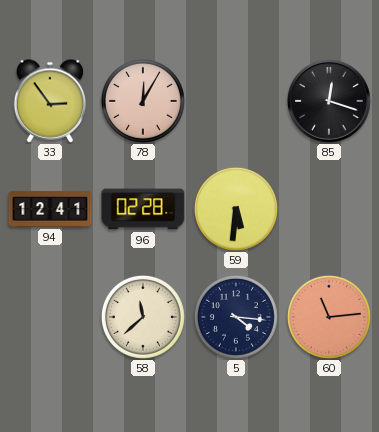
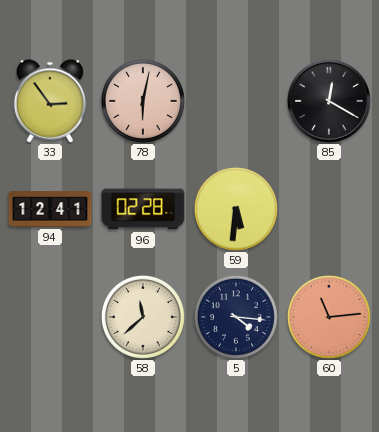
78: 12:05 -> 6:02 (143, 101)
85: 12:18 -> 12:20 (330, 102)
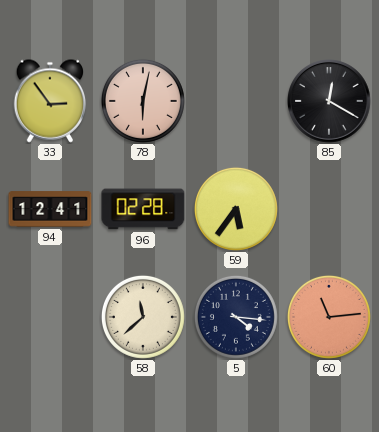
59: 5:31 -> 5:36 (236, 209)
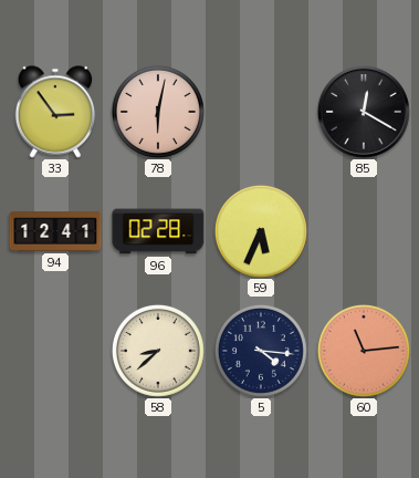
59: 5:36 -> 5:34 (261, 231)
58: 11:38 -> 8:38 (158, 351)
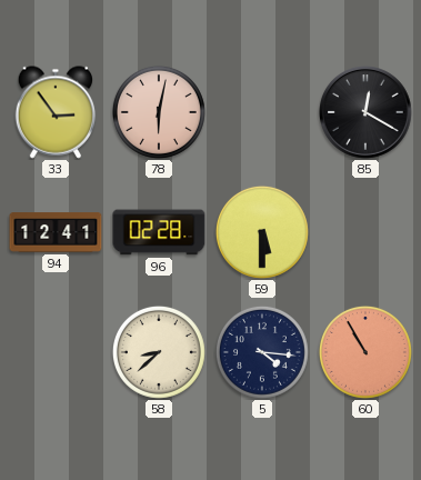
59: 5:34 -> 5:30 (262, 232)
60: 11:14 -> 10:55 (365, 352)
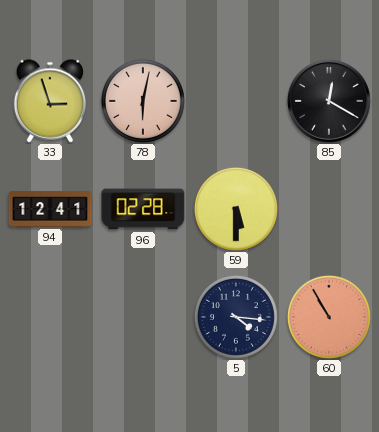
33: 2:54 -> 2:57 (50, 101)
58: 8:38 -> none (159, 352)
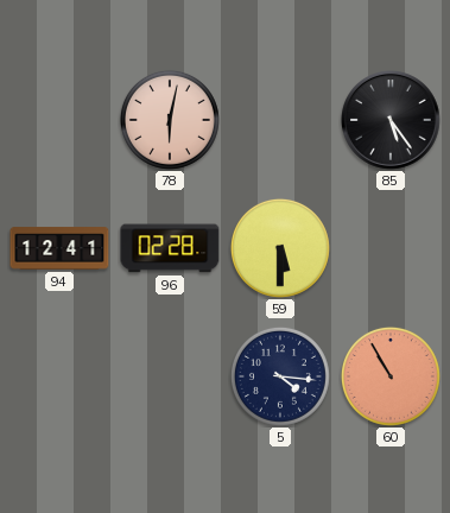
33: 2:57 -> none (50, 101)
85: 12:20 -> 5:24 (392, 121)
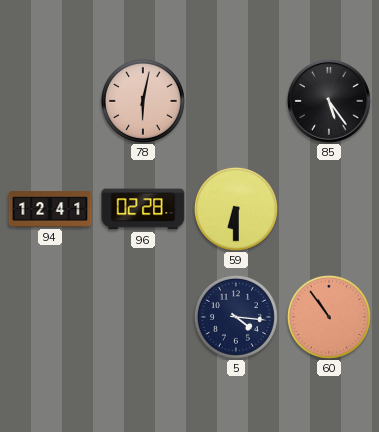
59: 5:30 -> 6:30 (236, 209)
60: 10:55 -> 10:54 (329, 317)
